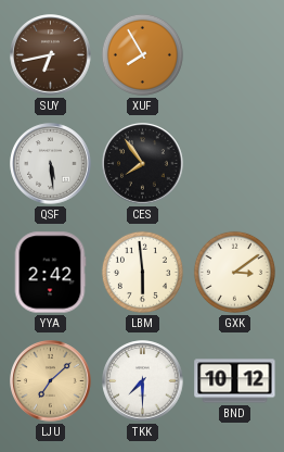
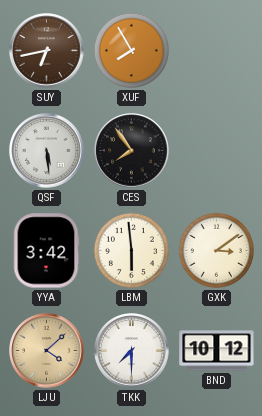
YYA: 2:42 -> 3:42 (46, 251)
LJU: 7:08 -> 4:08 (47, 351)
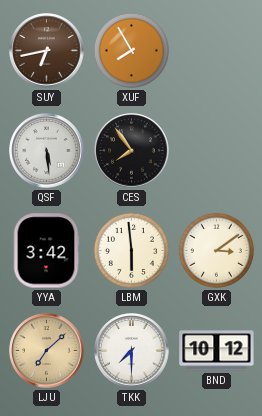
LJU: 4:08 -> 7:08 (47, 351)
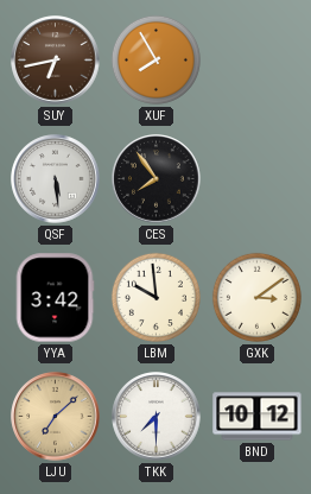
LBM: 5:59 -> 9:59 (155, 297)
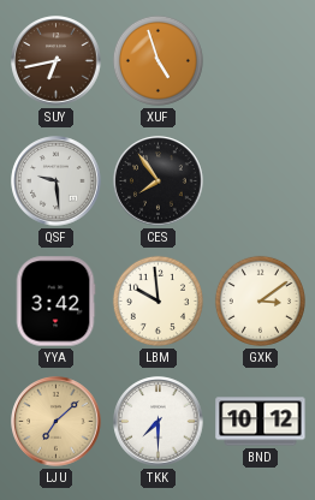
XUF: 7:55 -> 4:57 (157, 60)
QSF: 5:29 -> 9:29 (57, 181)
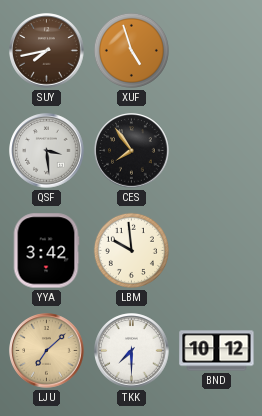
SUY: 6:43 -> 7:43 (47, 51)
QSF: 9:29 -> 3:29 (47, 151)
GXK: 3:09 -> none (260, 300)
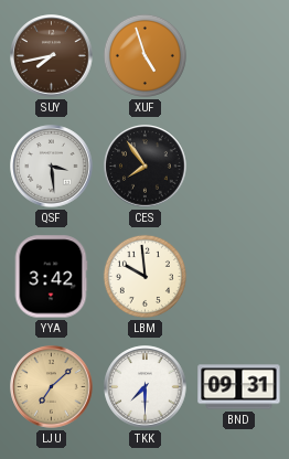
BND: 10:12 -> 09:31 (239, 387)
